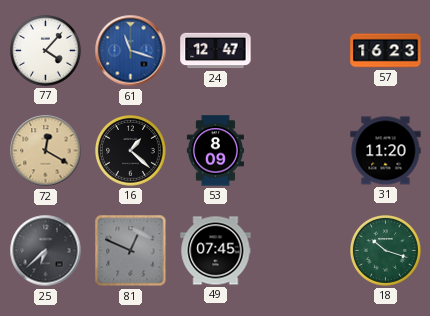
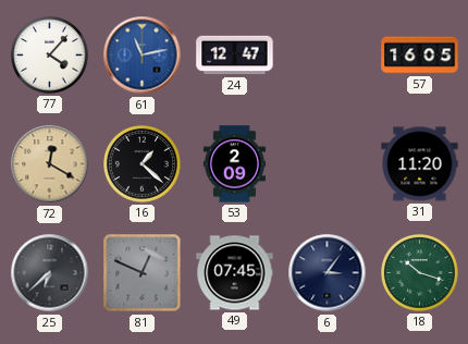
61: 11:18 -> 11:13 (143, 56)
57: 16:23 -> 16:05 (420, 56)
53: 8:09 -> 2:09 (234, 164)
6: none -> 3:06 (328, 273)
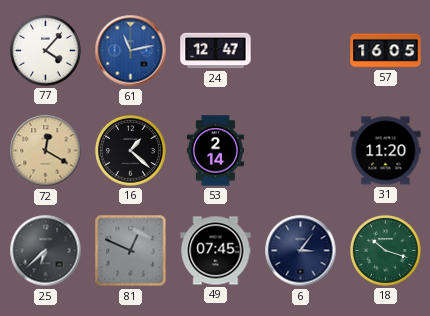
53: 2:09 -> 2:14 (215, 151)
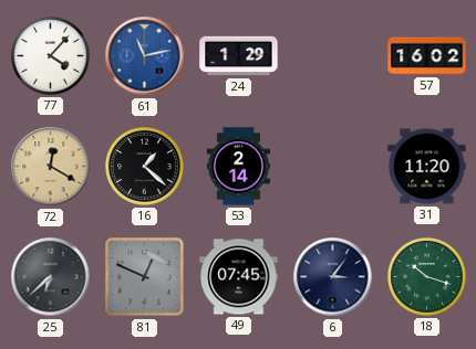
24: 12:47 -> 1:29 (239, 56)
57: 16:05 -> 16:02 (427, 56)
